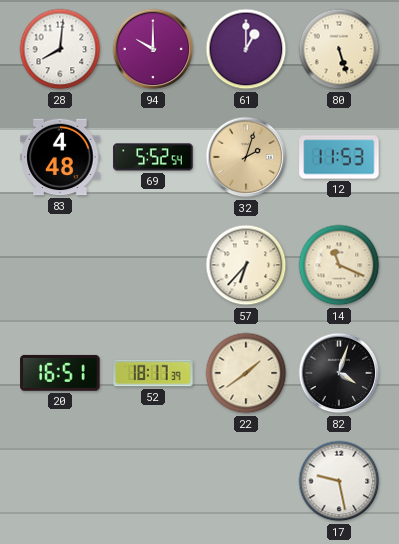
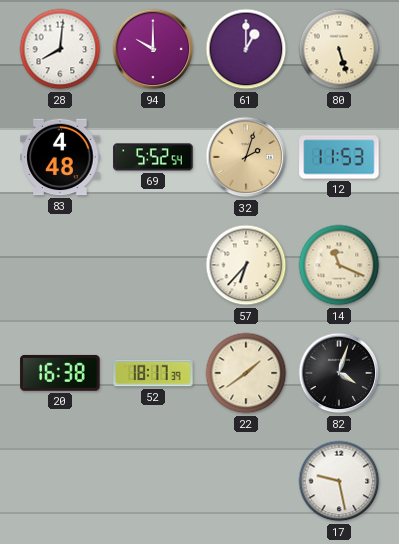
20: 16:51 -> 16:38 (60, 373)
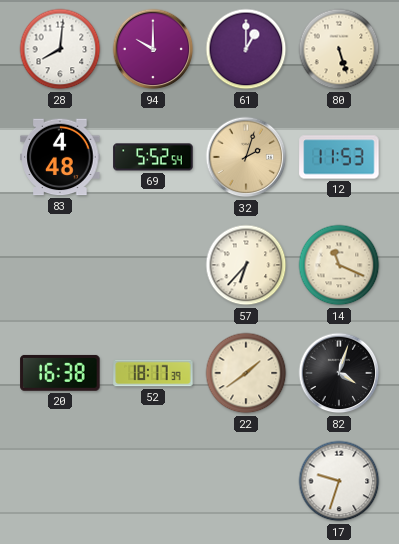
17: 9:28 -> 9:33 (339, 481)
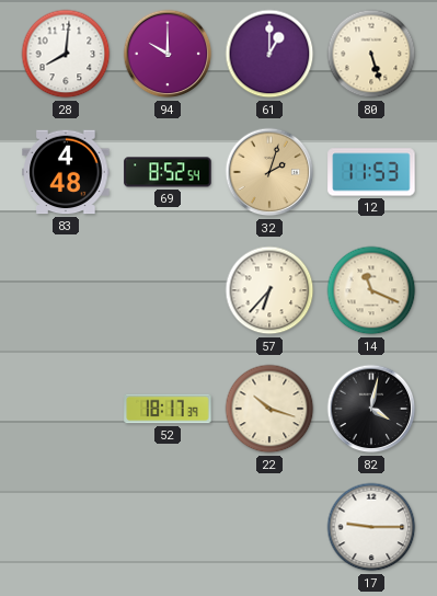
69: 5:52 -> 8:52 (168, 172)
20: 16:38 -> none (60, 373)
22: 1:39 -> 10:18 (269, 409)
82: 4:03 -> 4:02 (371, 409)
17: 9:33 -> 9:15 (371, 527)
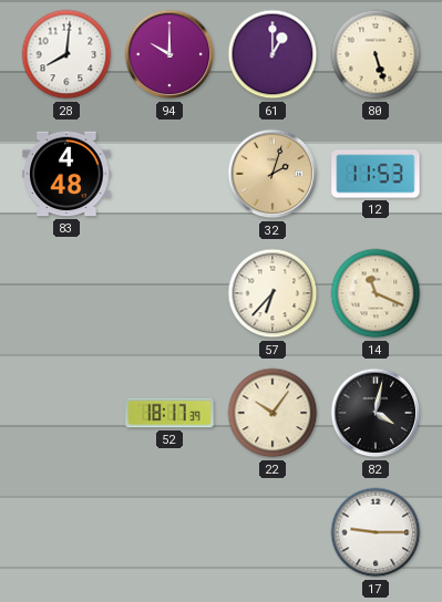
69: 8:52 -> none (168, 172)
22: 10:18 -> 10:06 (273, 413)
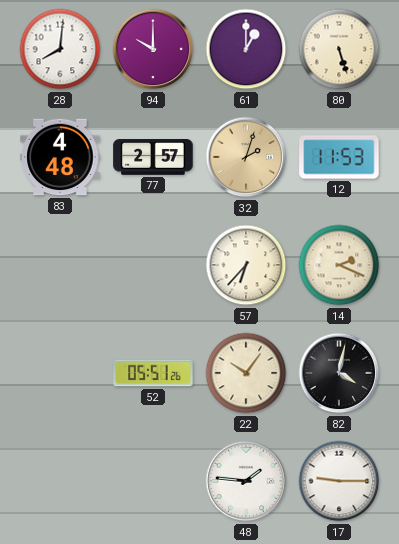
77: none -> 2:57 (153, 157)
14: 11:19 -> 2:19 (339, 265)
52: 18:17 -> 05:51 (153, 373)
48: none -> 1:46 (246, 481)
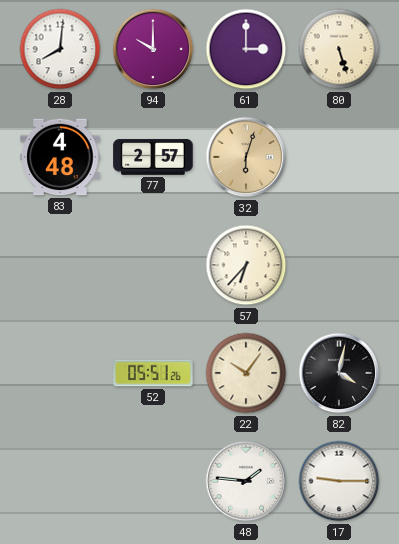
61: 1:00 -> 3:00 (246, 49)
32: 2:03 -> 6:03 (246, 157)
12: 11:53 -> none (339, 157)
14: 2:19 -> none (339, 265)
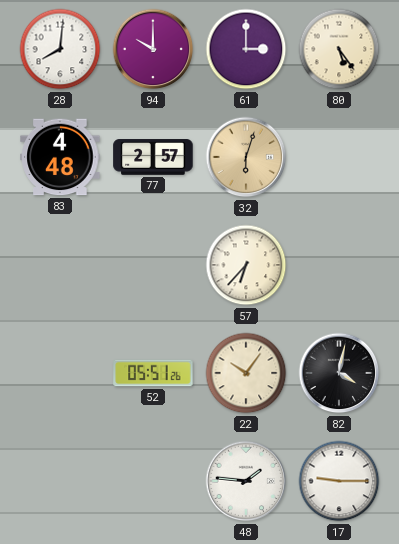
80: 5:27 -> 5:24 (339, 49)
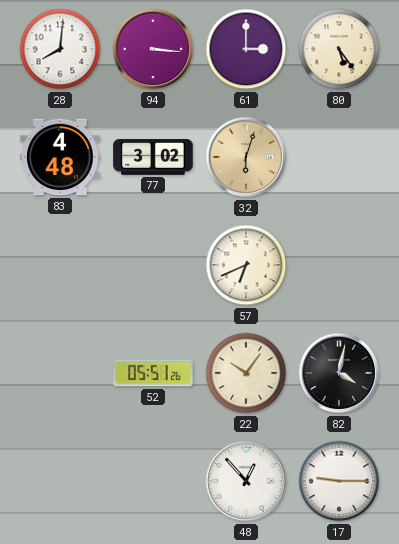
94: 10:00 -> 3:16 (153, 49)
77: 2:57 -> 3:02 (153, 157)
57: 6:37 -> 6:41 (246, 265)
48: 1:46 -> 12:53 (246, 481)
